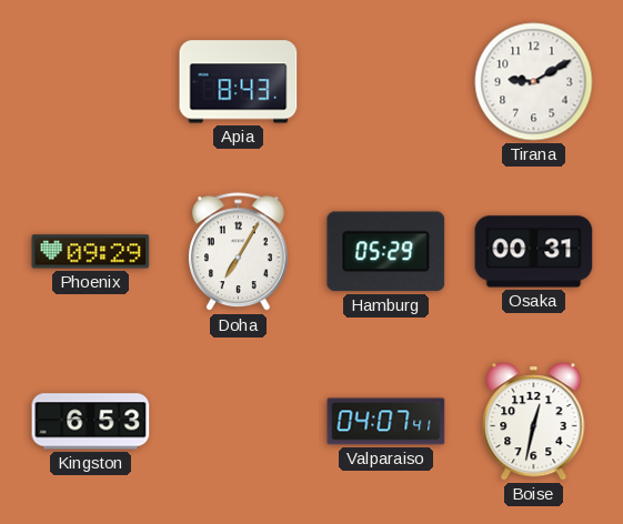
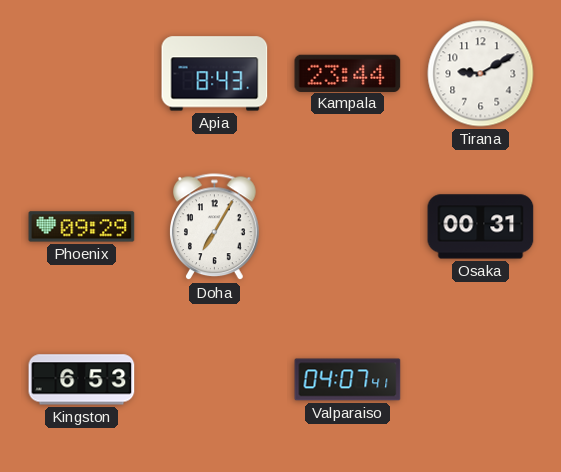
Kampala: none -> 23:44 (348, 73)
Hamburg: 05:29 -> none (386, 252)
Boise: 12:32 -> none (534, 422)
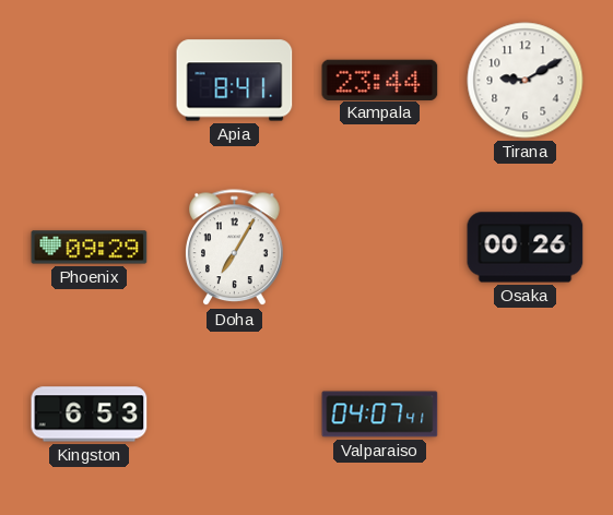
Apia: 8:43 -> 8:41 (235, 81)
Osaka: 00:31 -> 00:26 (526, 248)
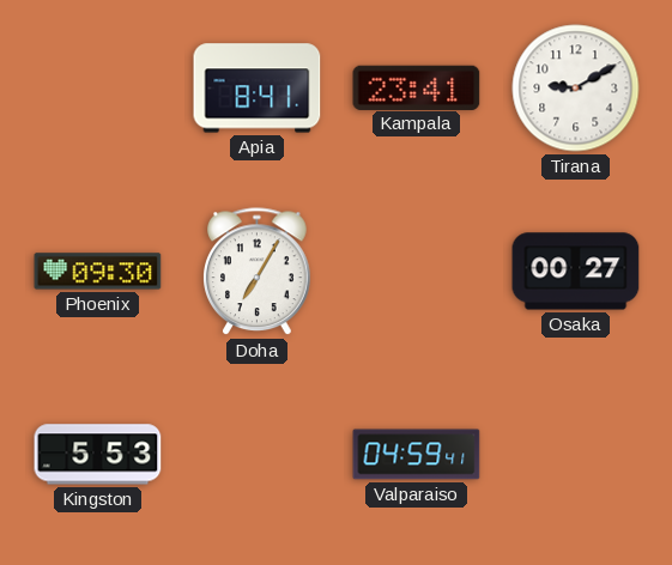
Kampala: 23:44 -> 23:41 (417, 87)
Phoenix: 09:29 -> 09:30 (98, 272)
Osaka: 00:26 -> 00:27 (576, 272)
Kingston: 6:53 -> 5:53 (98, 455)
Valparaiso: 04:07 -> 04:59 (417, 455)
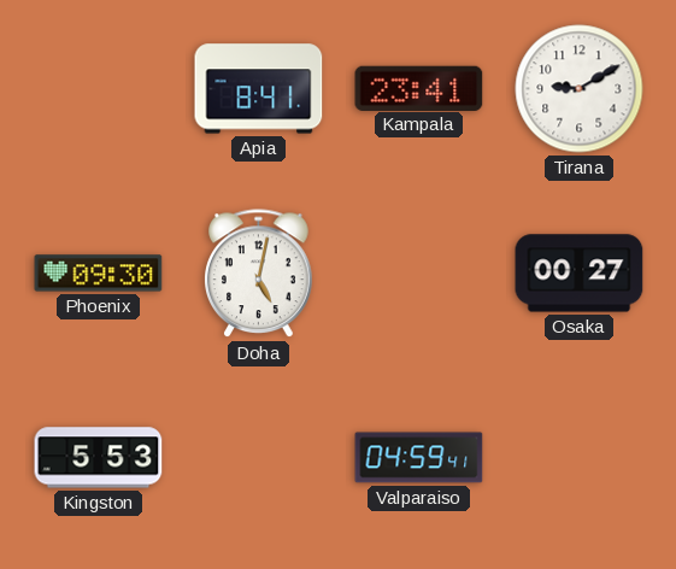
Doha: 7:05 -> 5:02 (259, 274)
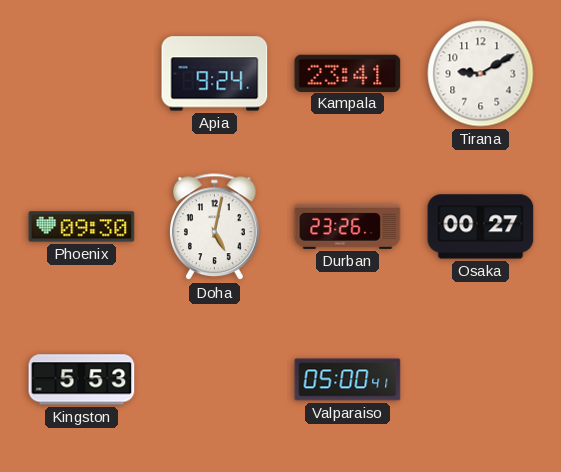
Apia: 8:41 -> 9:24 (215, 74)
Durban: none -> 23:26 (348, 226)
Valparaiso: 04:59 -> 05:00 (348, 380)
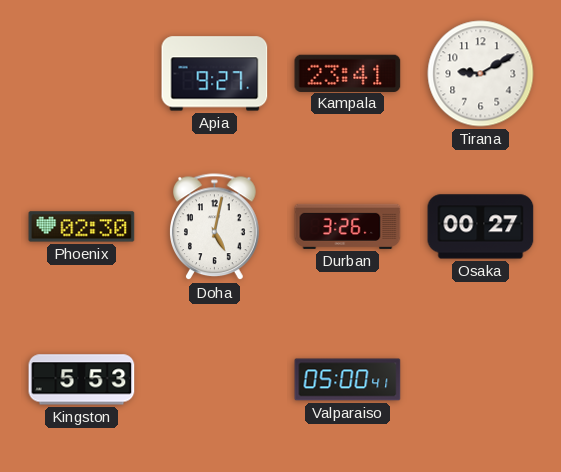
Apia: 9:24 -> 9:27 (215, 74)
Phoenix: 09:30 -> 02:30 (82, 227)
Durban: 23:26 -> 3:26 (348, 226)
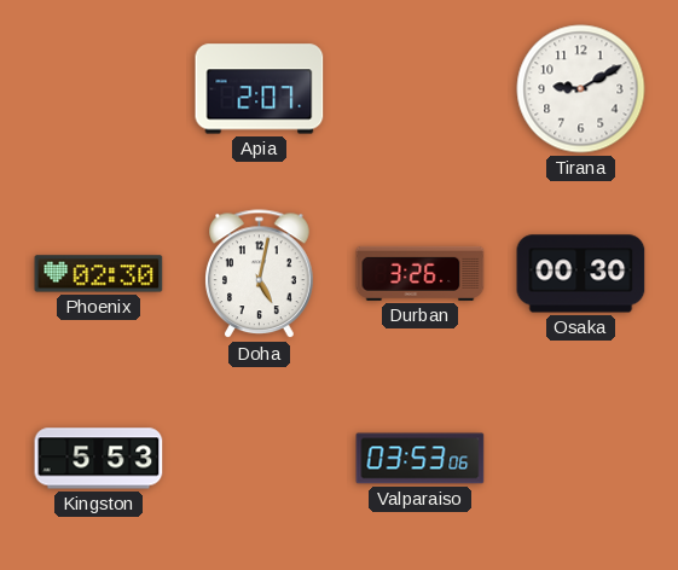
Apia: 9:27 -> 2:07 (260, 89)
Kampala: 23:41 -> none (348, 73)
Osaka: 00:27 -> 00:30 (581, 274)
Valparaiso: 05:00 -> 03:53 (421, 459)
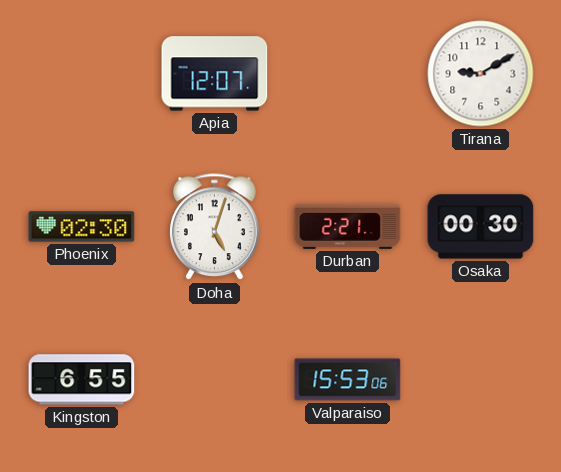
Apia: 2:07 -> 12:07 (215, 74)
Doha: 5:02 -> 5:03 (215, 227)
Durban: 3:26 -> 2:21 (348, 226)
Kingston: 5:53 -> 6:55 (82, 380)
Valparaiso: 03:53 -> 15:53 (348, 380)
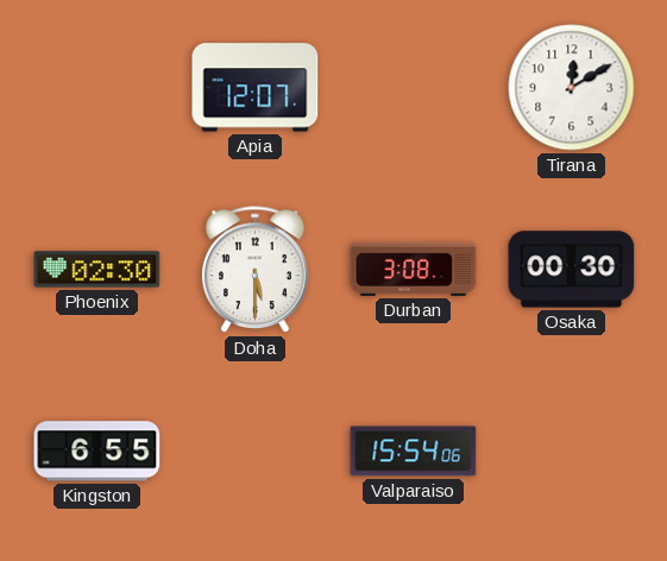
Tirana: 9:10 -> 12:10 (572, 88)
Doha: 5:03 -> 5:30 (256, 270)
Durban: 2:21 -> 3:08 (414, 269)
Valparaiso: 15:53 -> 15:54 (414, 452)
